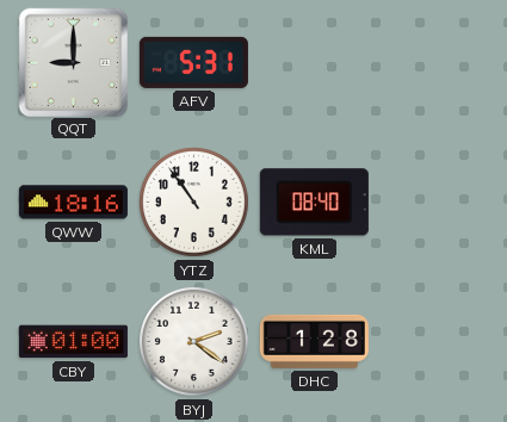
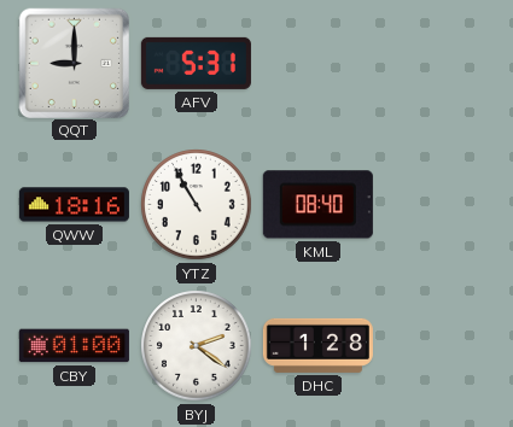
YTZ: 10:54 -> 10:55 (197, 205)
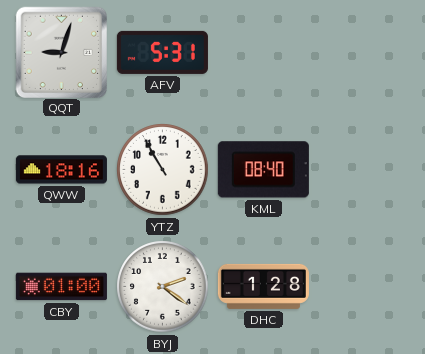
QQT: 9:00 -> 9:03 (61, 52)
